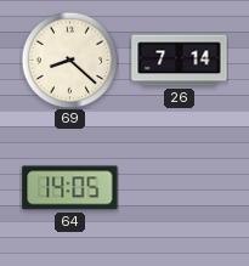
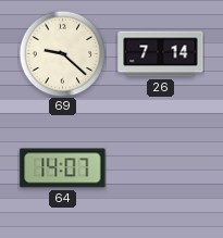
69: 8:22 -> 9:22 (62, 53)
64: 14:05 -> 14:07 (63, 168)
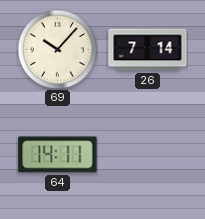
69: 9:22 -> 10:07 (57, 49)
64: 14:07 -> 14:11 (58, 155)
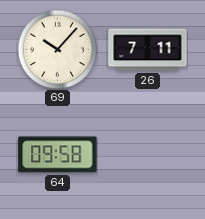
26: 7:14 -> 7:11 (148, 50)
64: 14:11 -> 09:58 (58, 155)
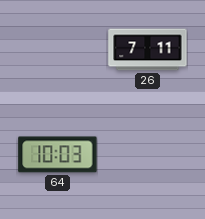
69: 10:07 -> none (57, 49)
64: 09:58 -> 10:03 (58, 155)
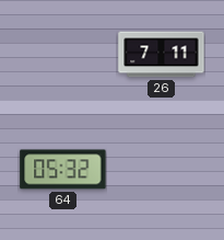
64: 10:03 -> 05:32 (63, 170)
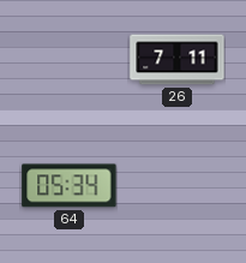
64: 05:32 -> 05:34 (70, 186)
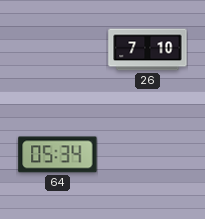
26: 7:11 -> 7:10 (148, 50)
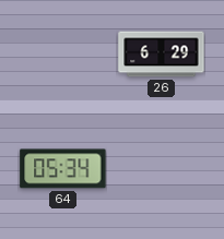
26: 7:10 -> 6:29 (162, 55)
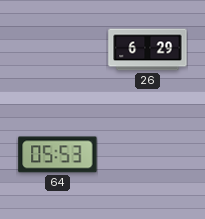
64: 05:34 -> 05:53 (58, 155)
